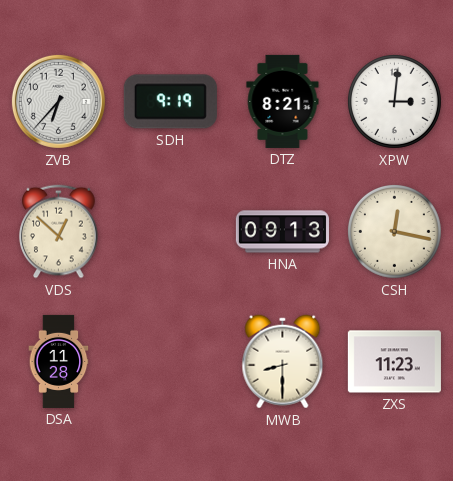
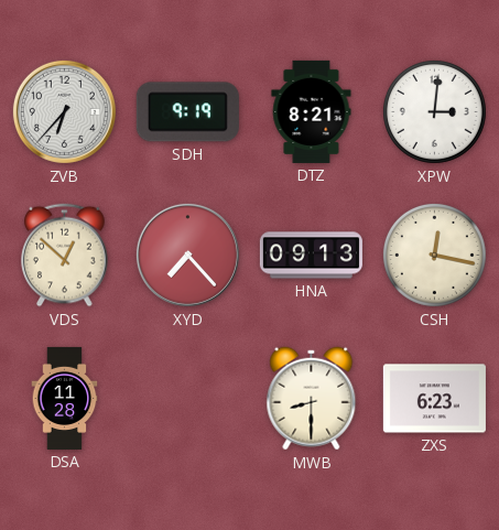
XYD: none -> 7:23 (187, 255)
ZXS: 11:23 -> 6:23 (434, 399)
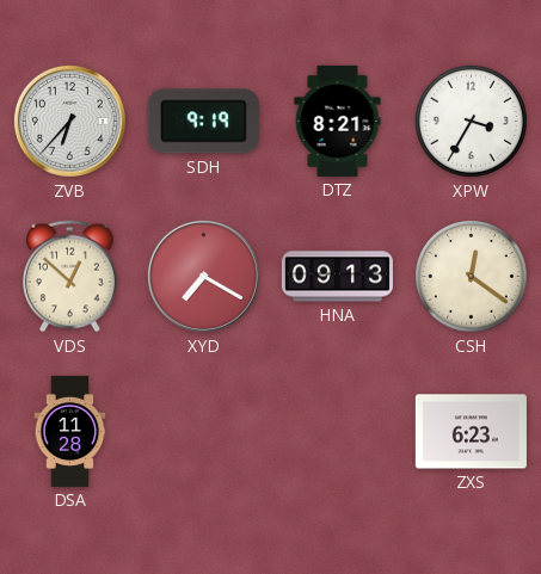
XPW: 3:01 -> 3:35 (471, 121)
XYD: 7:23 -> 7:20 (203, 276)
CSH: 12:17 -> 12:21 (471, 276)
MWB: 8:30 -> none (312, 399)
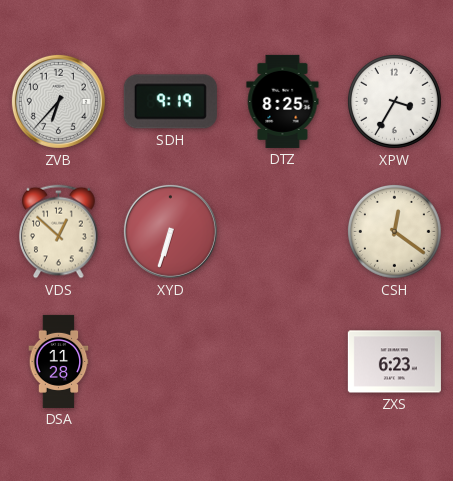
DTZ: 8:21 -> 8:25 (283, 101)
XYD: 7:20 -> 6:33 (170, 231)
HNA: 09:13 -> none (337, 277)
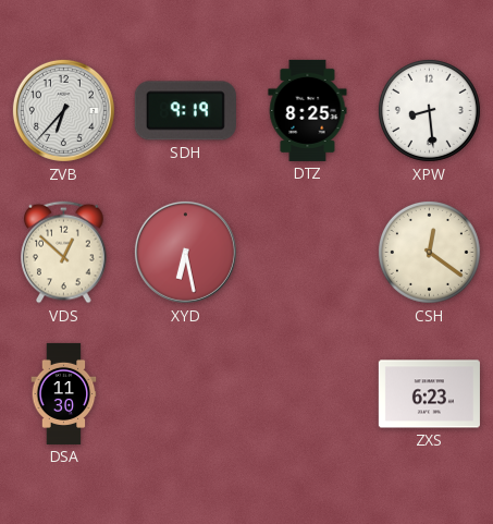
XPW: 3:35 -> 8:29 (429, 110)
XYD: 6:33 -> 6:28 (185, 252)
DSA: 11:28 -> 11:30 (64, 393)
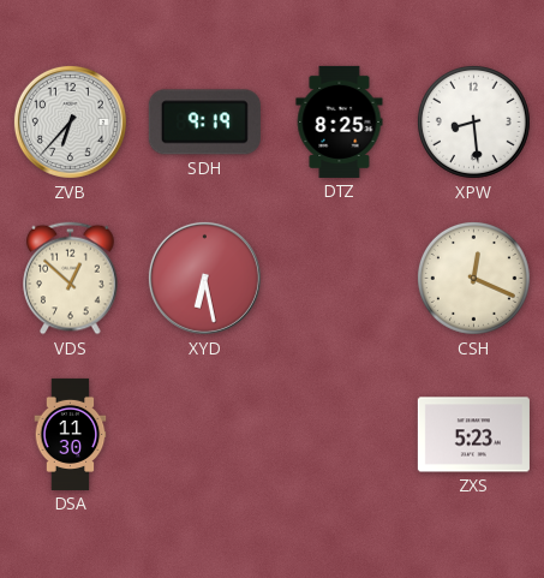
CSH: 12:21 -> 12:19 (473, 278)
ZXS: 6:23 -> 5:23 (473, 435)
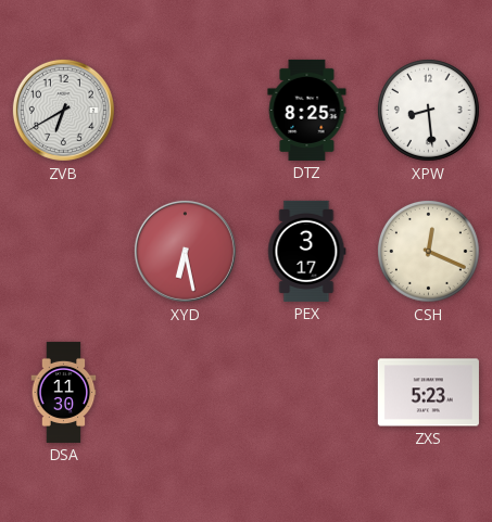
ZVB: 6:37 -> 6:40 (63, 110)
SDH: 9:19 -> none (204, 123)
VDS: 12:52 -> none (71, 279)
PEX: none -> 3:17 (307, 251)
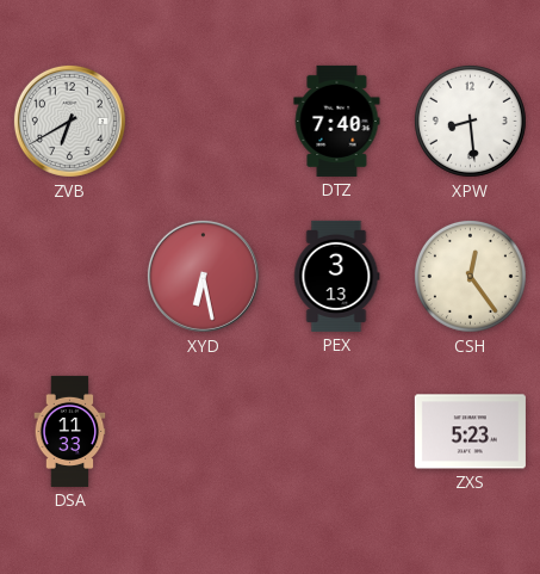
DTZ: 8:25 -> 7:40 (337, 121)
PEX: 3:17 -> 3:13 (337, 276)
CSH: 12:19 -> 12:24 (470, 276)
DSA: 11:30 -> 11:33 (70, 431)
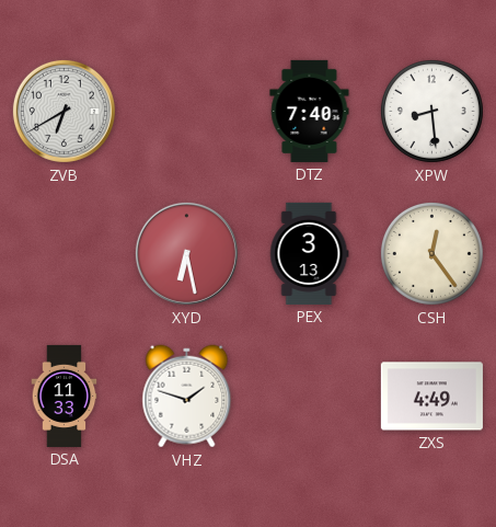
VHZ: none -> 1:48 (187, 397)
ZXS: 5:23 -> 4:49 (431, 397)
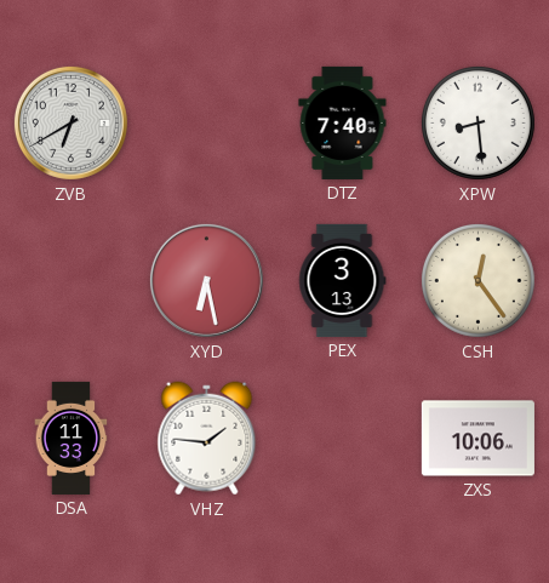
VHZ: 1:48 -> 1:46 (207, 439)
ZXS: 4:49 -> 10:06 (477, 439)
